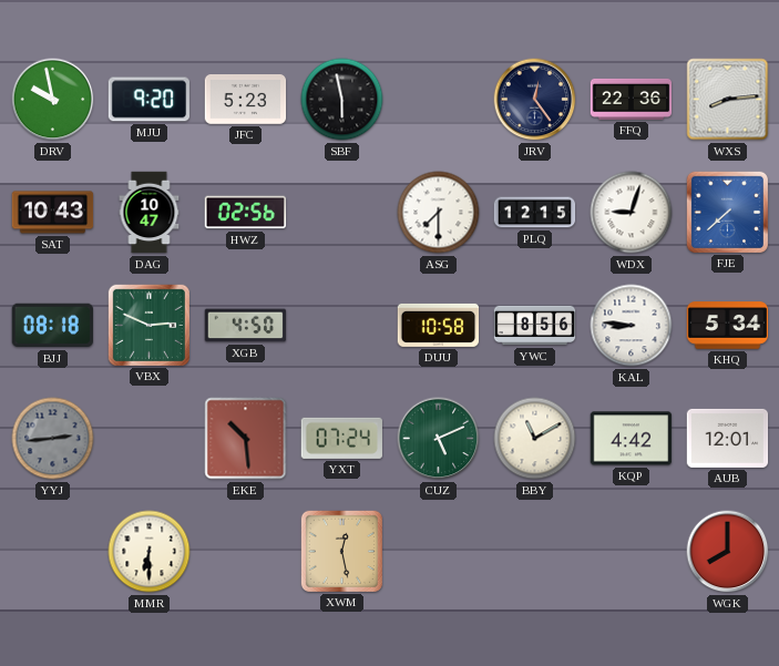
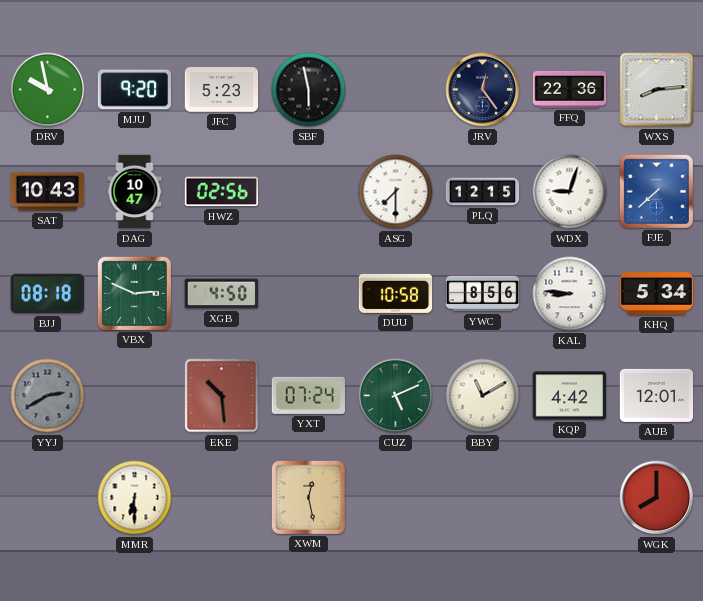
YYJ: 2:44 -> 2:40 (48, 396)
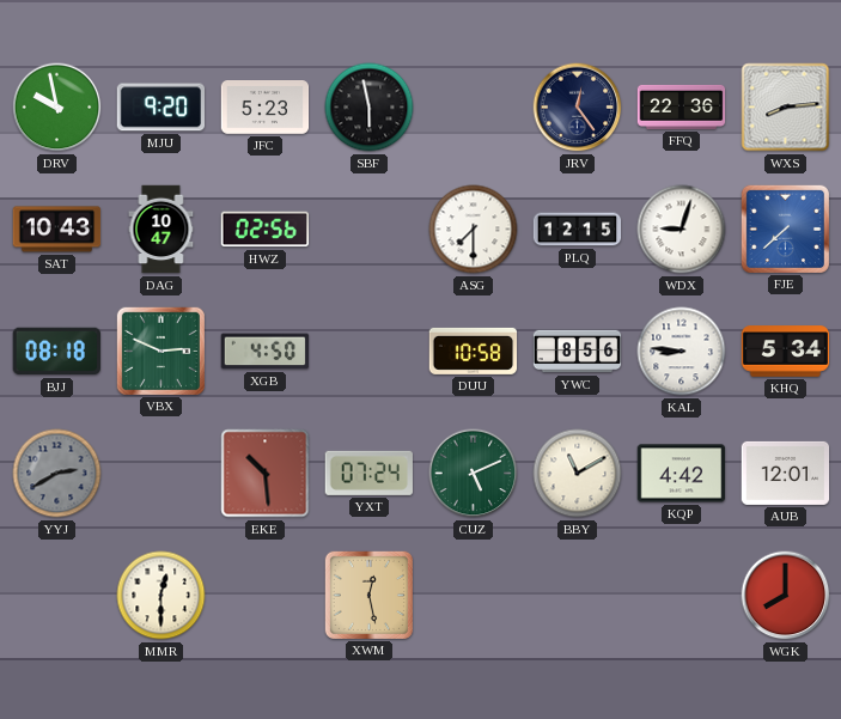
MMR: 6:30 -> 12:30 (162, 596)
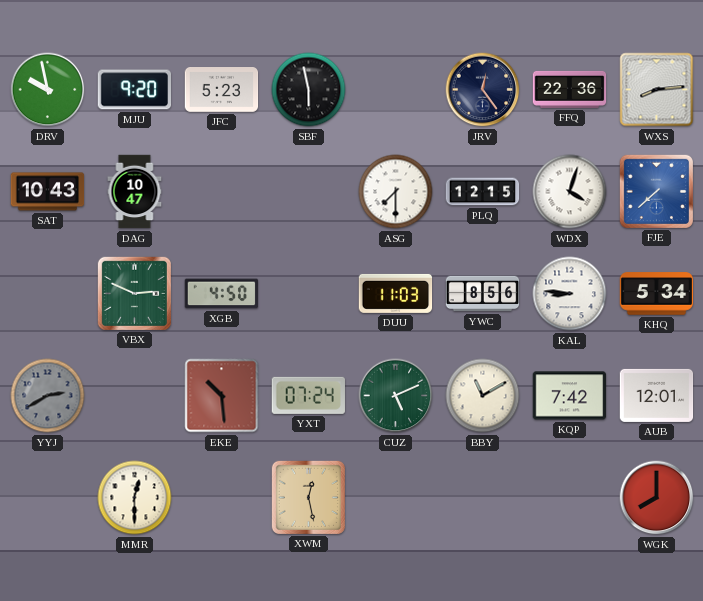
HWZ: 02:56 -> none (266, 230)
WDX: 9:03 -> 4:03 (570, 192)
BJJ: 08:18 -> none (56, 352)
DUU: 10:58 -> 11:03 (396, 293)
KQP: 4:42 -> 7:42 (570, 396)
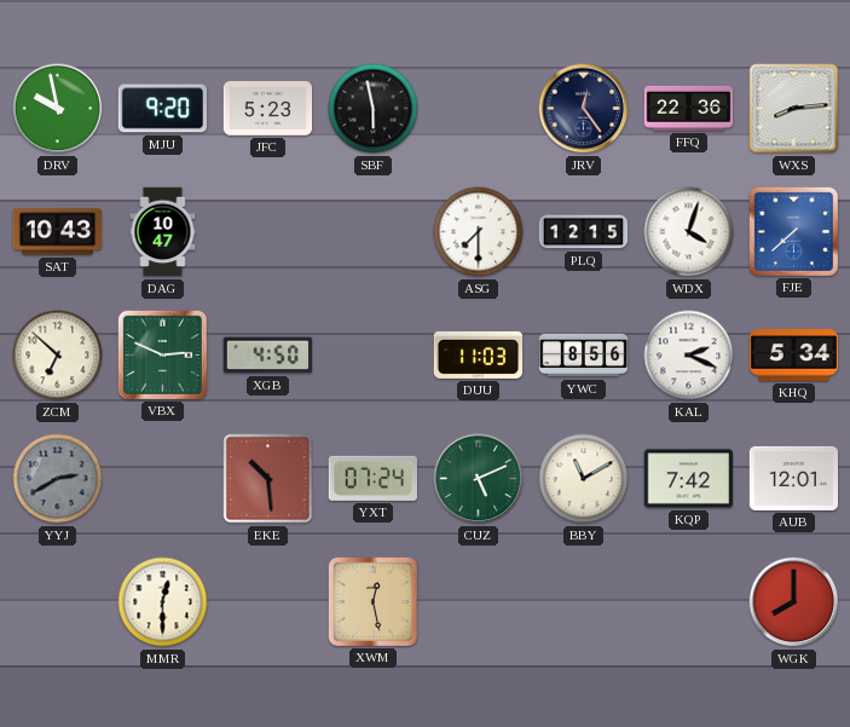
ZCM: none -> 6:52 (58, 356)
KAL: 8:46 -> 2:19 (689, 356)
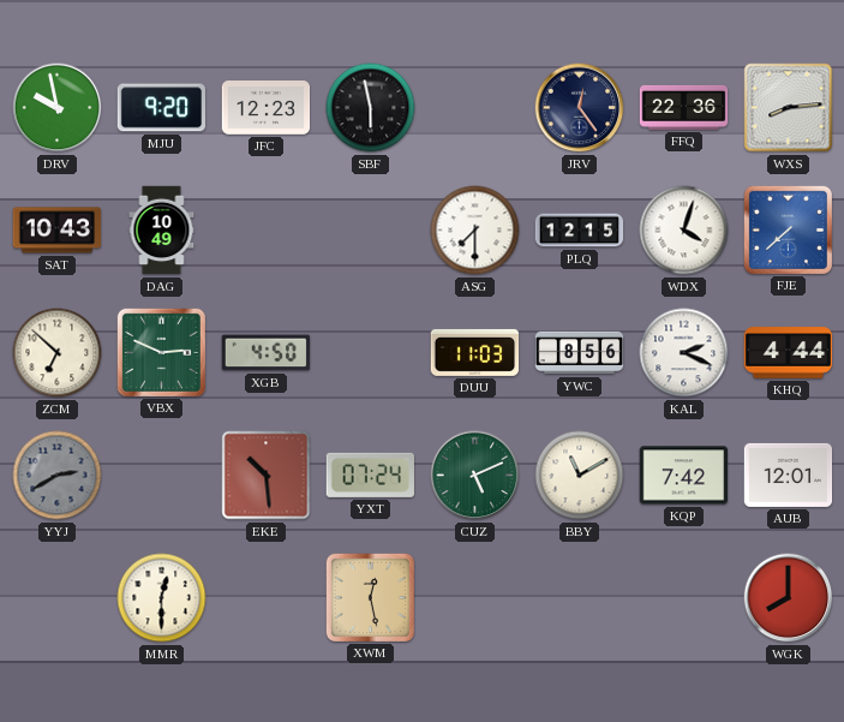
JFC: 5:23 -> 12:23 (267, 108)
DAG: 10:47 -> 10:49 (162, 231)
KHQ: 5:34 -> 4:44 (789, 353)
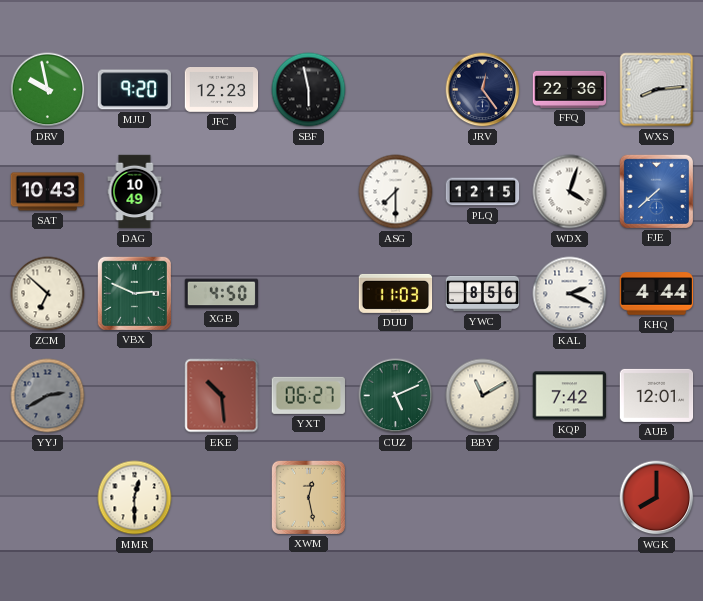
YXT: 07:24 -> 06:27 (308, 395)
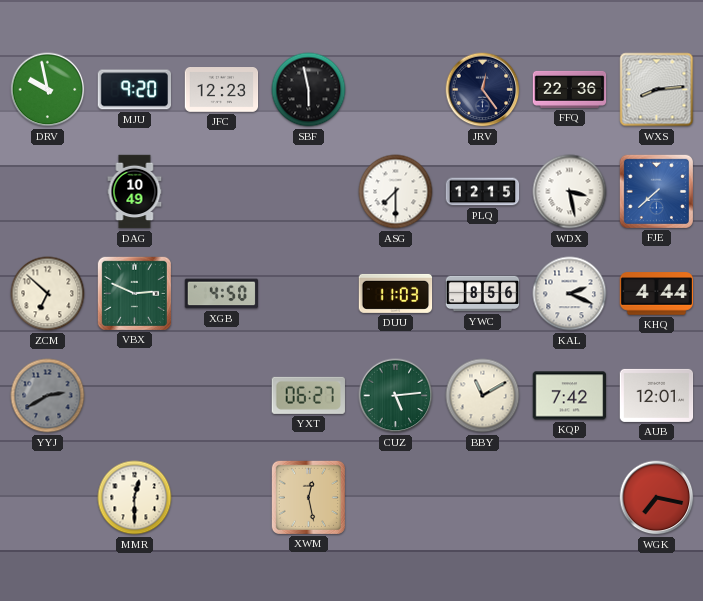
SAT: 10:43 -> none (48, 192)
WDX: 4:03 -> 3:28 (570, 192)
EKE: 10:29 -> none (222, 396)
CUZ: 5:11 -> 5:14 (396, 396)
WGK: 8:00 -> 7:17 (657, 498)
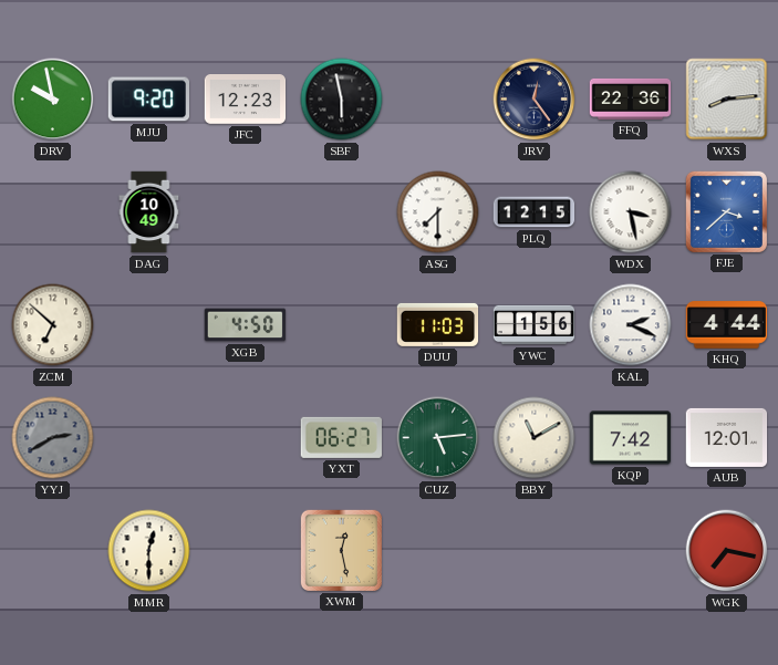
FJE: 7:38 -> 3:38 (726, 211)
VBX: 2:49 -> none (134, 293)
YWC: 8:56 -> 1:56 (535, 325)
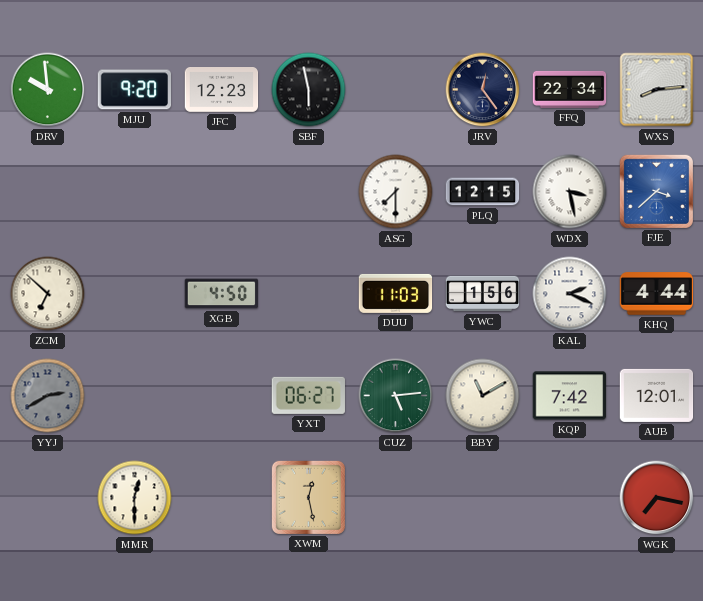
DRV: 9:58 -> 9:59 (48, 90)
FFQ: 22:36 -> 22:34 (570, 89)
DAG: 10:49 -> none (149, 212)
